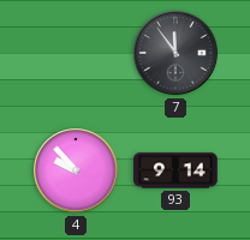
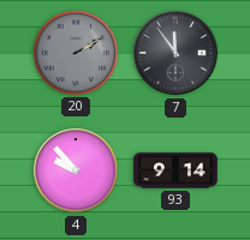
20: none -> 2:10 (76, 53)
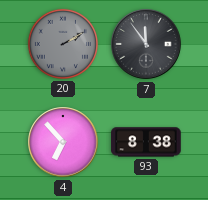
4: 9:53 -> 6:53 (63, 142)
93: 9:14 -> 8:38 (146, 142)
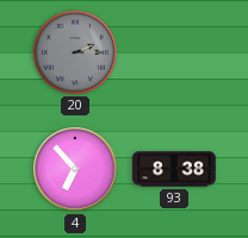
20: 2:10 -> 2:15 (75, 52)
7: 11:54 -> none (146, 44)
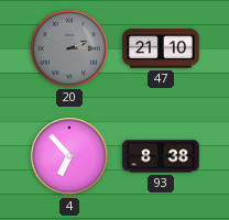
47: none -> 21:10 (161, 48)
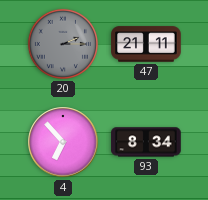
47: 21:10 -> 21:11 (146, 44)
93: 8:38 -> 8:34 (146, 142)
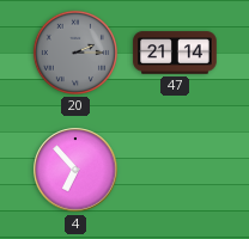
47: 21:11 -> 21:14 (175, 53)
93: 8:34 -> none (146, 142)
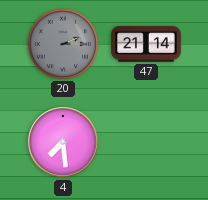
4: 6:53 -> 7:29 (63, 142)
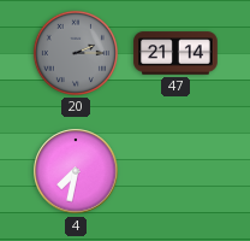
4: 7:29 -> 7:32 (76, 171)
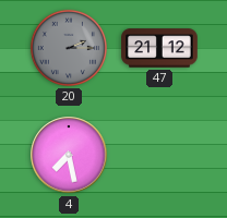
47: 21:14 -> 21:12 (159, 48)
4: 7:32 -> 7:28 (69, 155)
